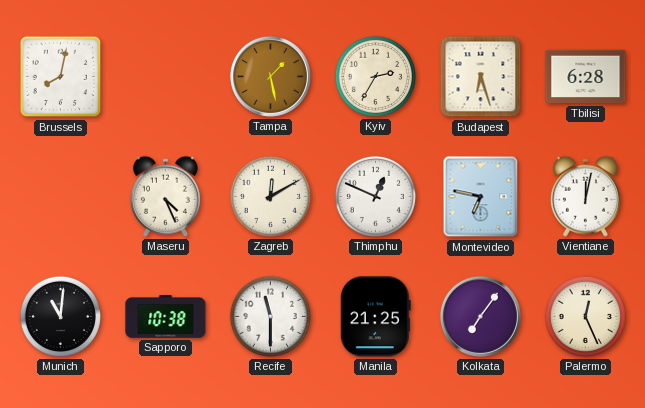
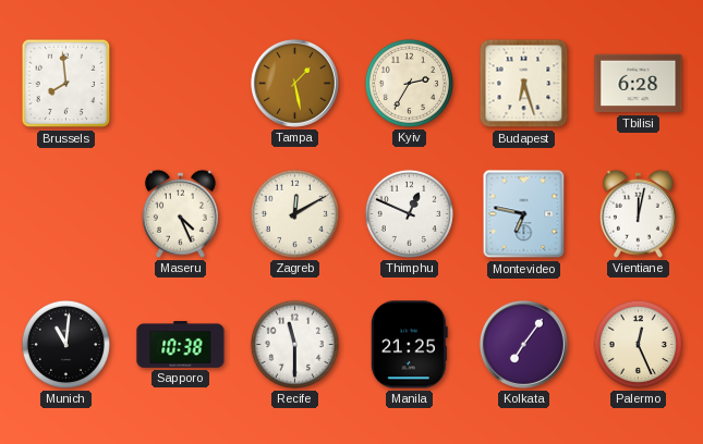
Brussels: 8:02 -> 7:59 (66, 84)
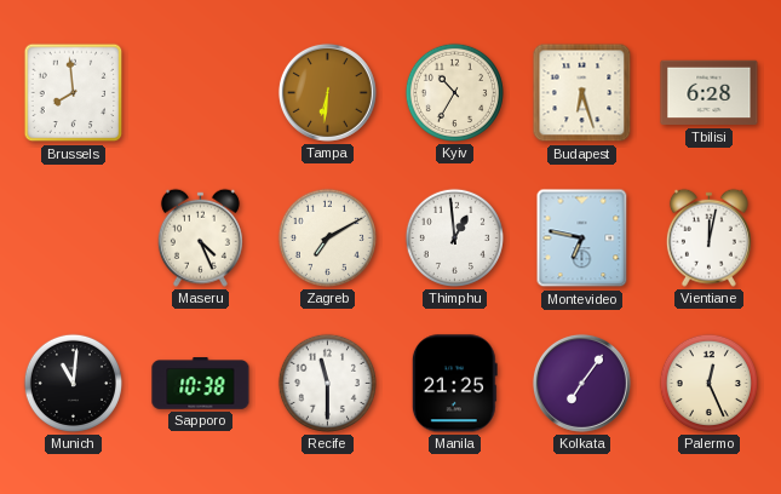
Tampa: 1:28 -> 6:31 (327, 92)
Kyiv: 2:35 -> 10:35 (454, 92)
Zagreb: 12:10 -> 7:10 (327, 237)
Thimphu: 12:49 -> 12:59 (454, 237)
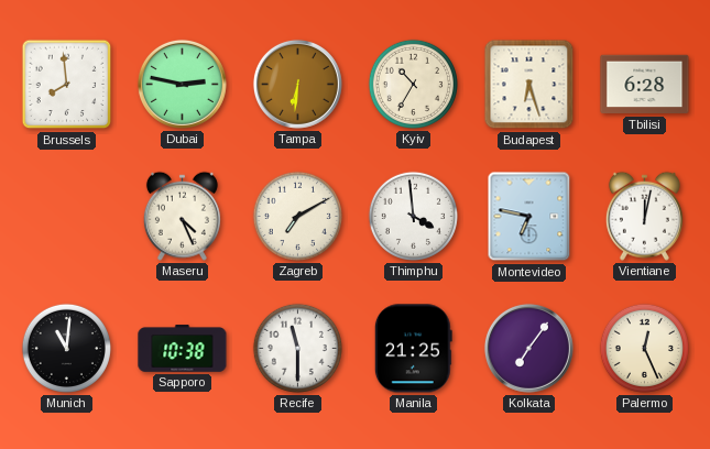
Dubai: none -> 2:47 (182, 84)
Thimphu: 12:59 -> 3:59 (413, 216)
